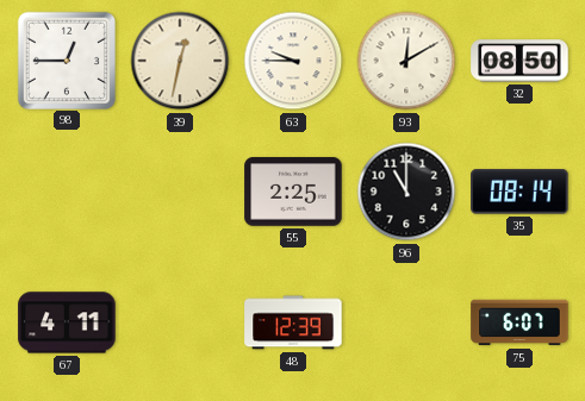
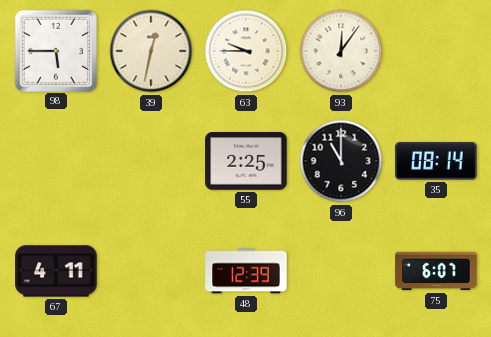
98: 12:45 -> 5:45 (55, 50)
93: 12:10 -> 12:06 (341, 51)
32: 08:50 -> none (519, 61)
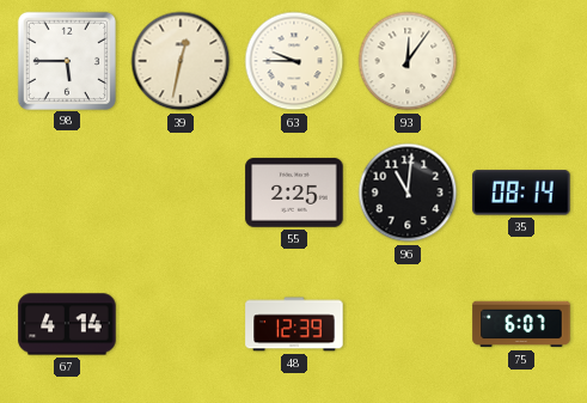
96: 11:00 -> 11:01 (408, 193)
67: 4:11 -> 4:14 (67, 324)
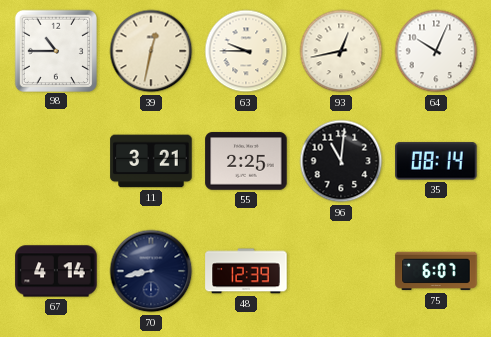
98: 5:45 -> 10:45 (55, 50)
93: 12:06 -> 12:43 (341, 51)
64: none -> 10:04 (436, 51)
11: none -> 3:21 (151, 161)
70: none -> 8:43 (151, 271)
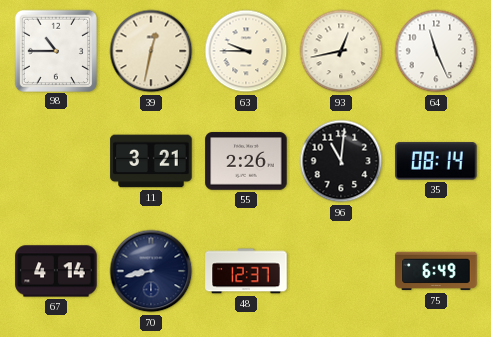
64: 10:04 -> 11:26 (436, 51)
55: 2:25 -> 2:26 (246, 161)
48: 12:39 -> 12:37 (246, 271)
75: 6:07 -> 6:49 (436, 271)
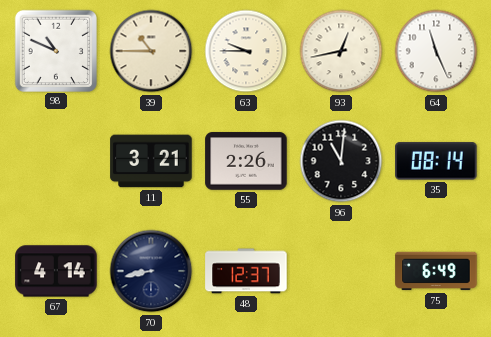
98: 10:45 -> 10:49 (55, 50)
39: 12:32 -> 10:45 (151, 51)
